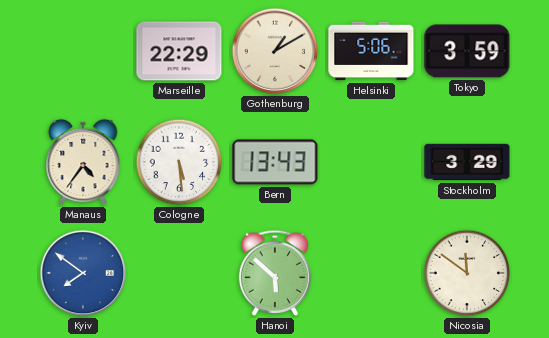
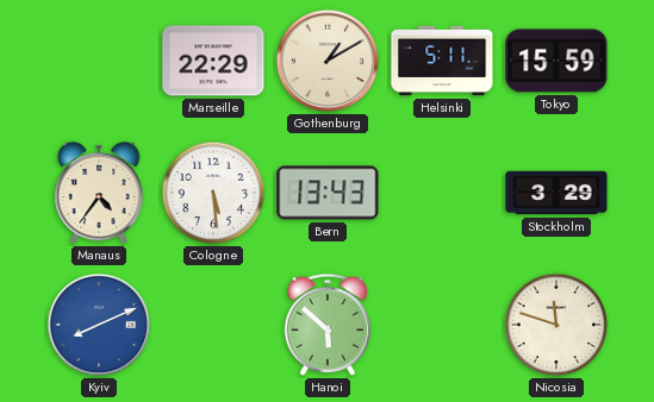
Helsinki: 5:06 -> 5:11 (442, 61)
Tokyo: 3:59 -> 15:59 (556, 61)
Kyiv: 7:51 -> 8:11 (99, 325)
Nicosia: 11:51 -> 11:48 (556, 325)
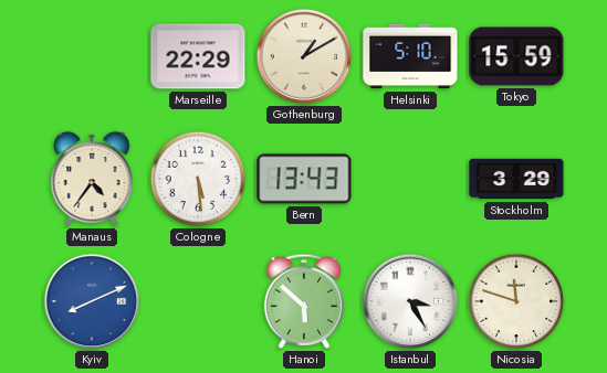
Helsinki: 5:11 -> 5:10 (410, 56)
Istanbul: none -> 3:25 (410, 301)
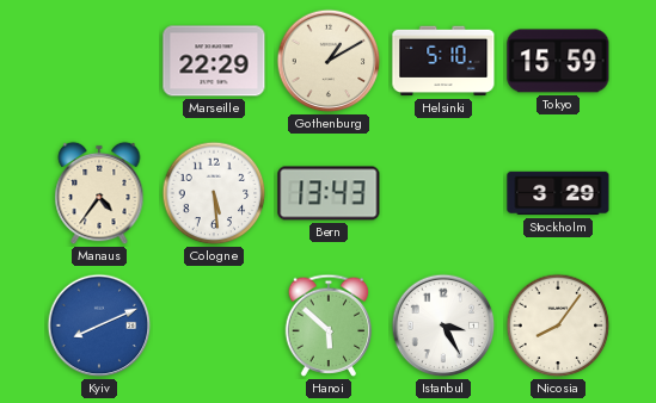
Nicosia: 11:48 -> 8:06 (558, 325)
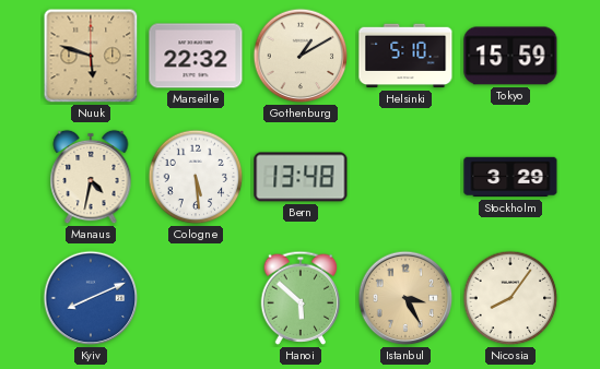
Nuuk: none -> 5:48 (91, 56)
Marseille: 22:29 -> 22:32 (196, 56)
Manaus: 4:36 -> 4:32 (91, 177)
Bern: 13:43 -> 13:48 (301, 177)
Istanbul dial: white -> champagne (405, 298)
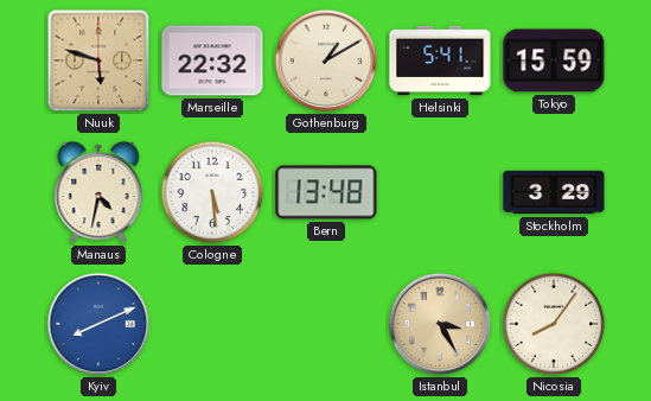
Helsinki: 5:10 -> 5:41 (440, 61)
Hanoi: 5:52 -> none (301, 298)
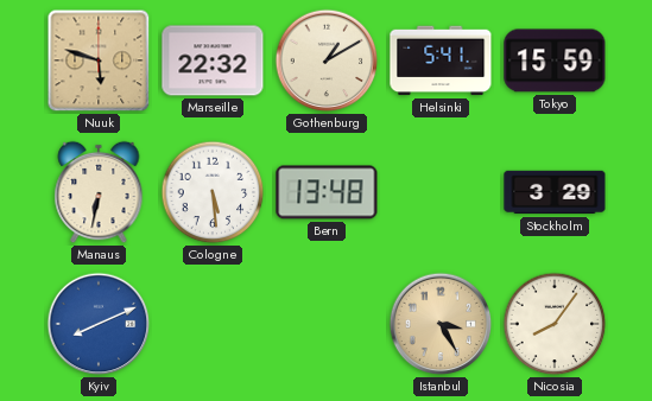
Manaus: 4:32 -> 6:32 (99, 192)
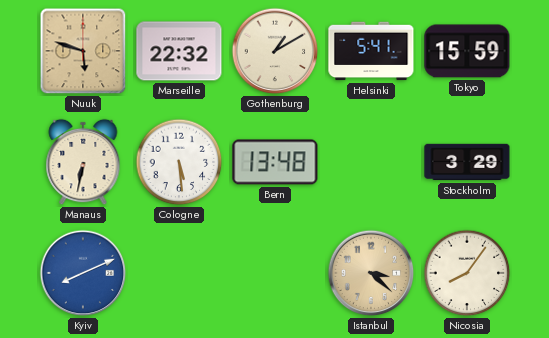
Istanbul: 3:25 -> 3:22 (371, 273)
